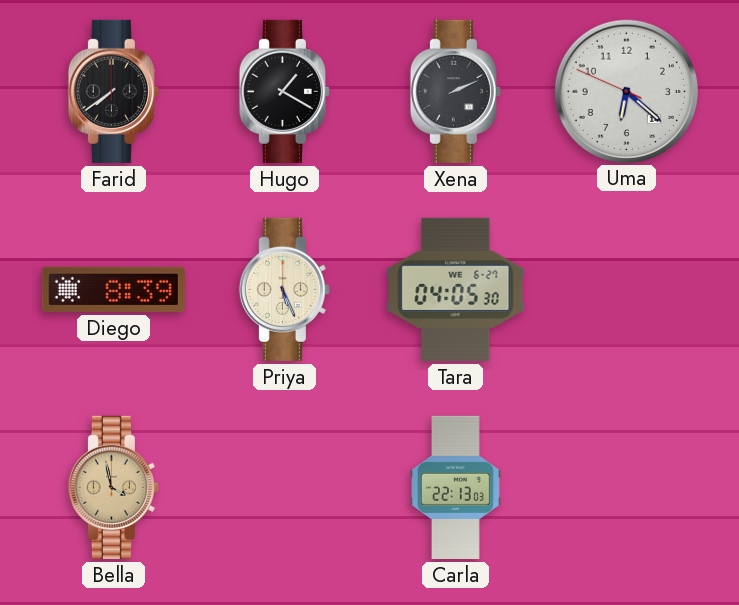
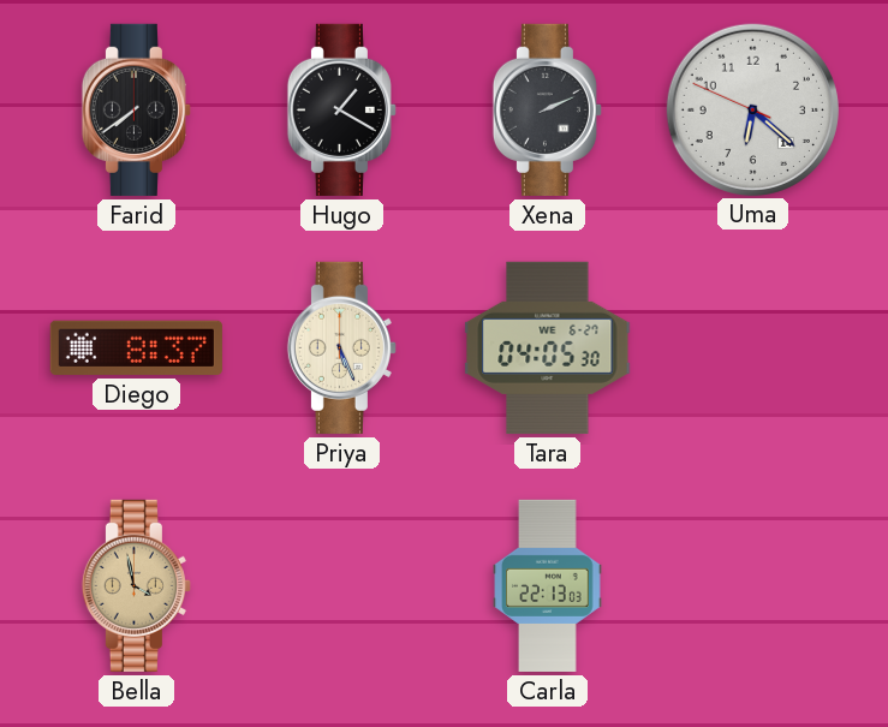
Diego: 8:39 -> 8:37 (136, 347)
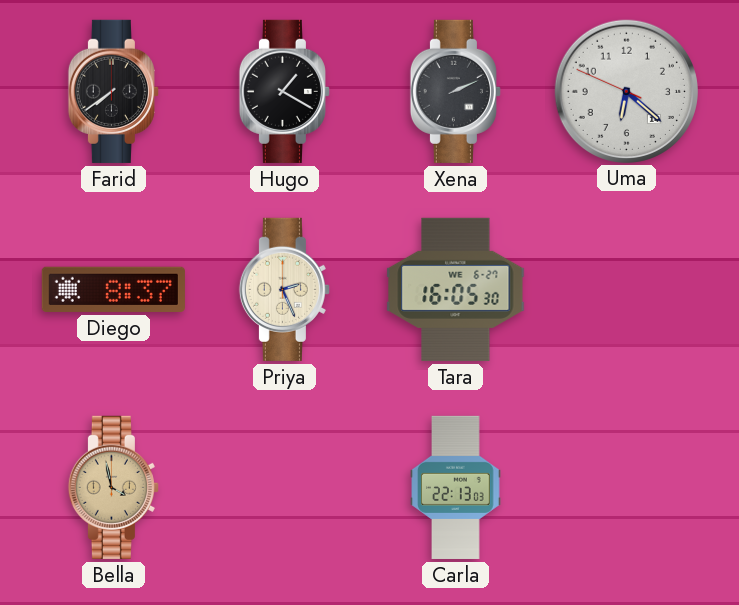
Priya: 5:26 -> 2:26 (284, 289)
Tara: 04:05 -> 16:05 (456, 289)
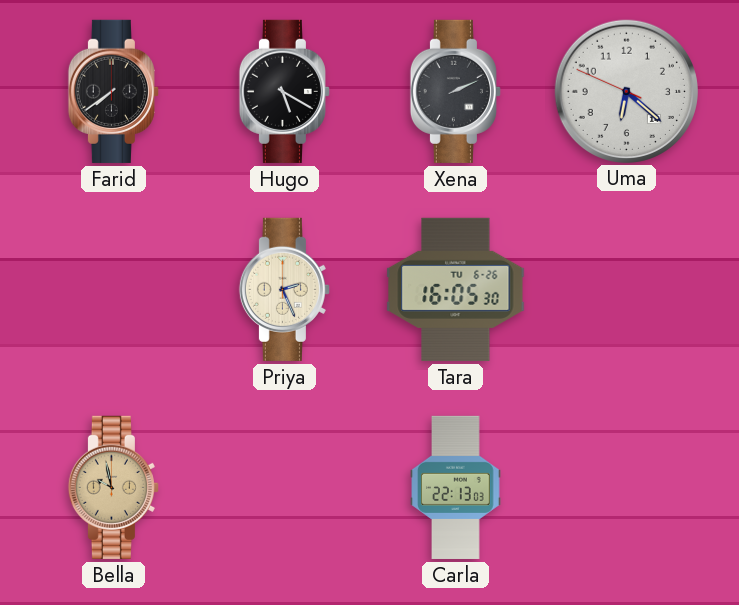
Hugo: 1:20 -> 5:20 (284, 91)
Diego: 8:37 -> none (113, 289)
Tara date: WE 6-27 -> TU 6-26 (456, 289)
Bella: 3:58 -> 9:58 (113, 487)
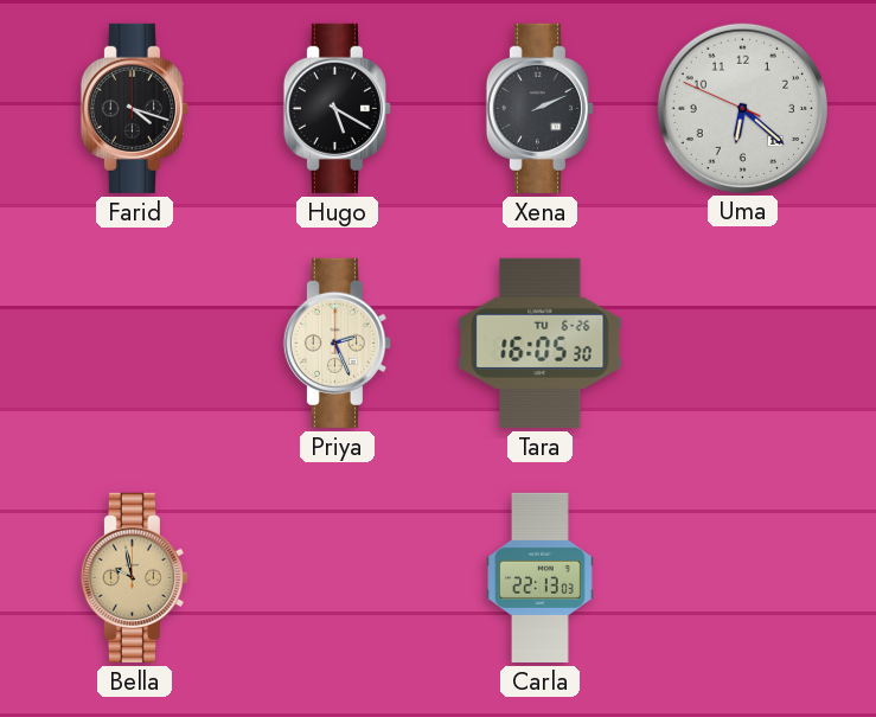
Farid: 7:39 -> 4:18 (134, 108)
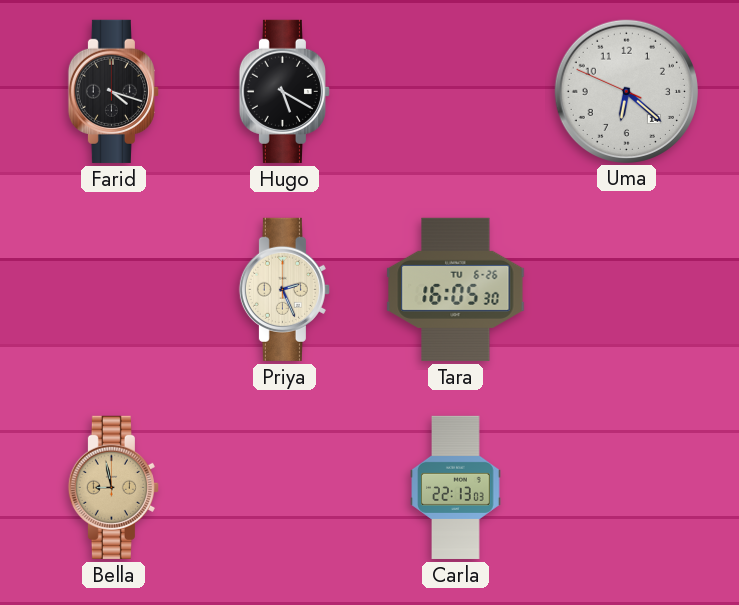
Xena: 2:11 -> none (539, 108)
Bella: 9:58 -> 8:58 (113, 487)
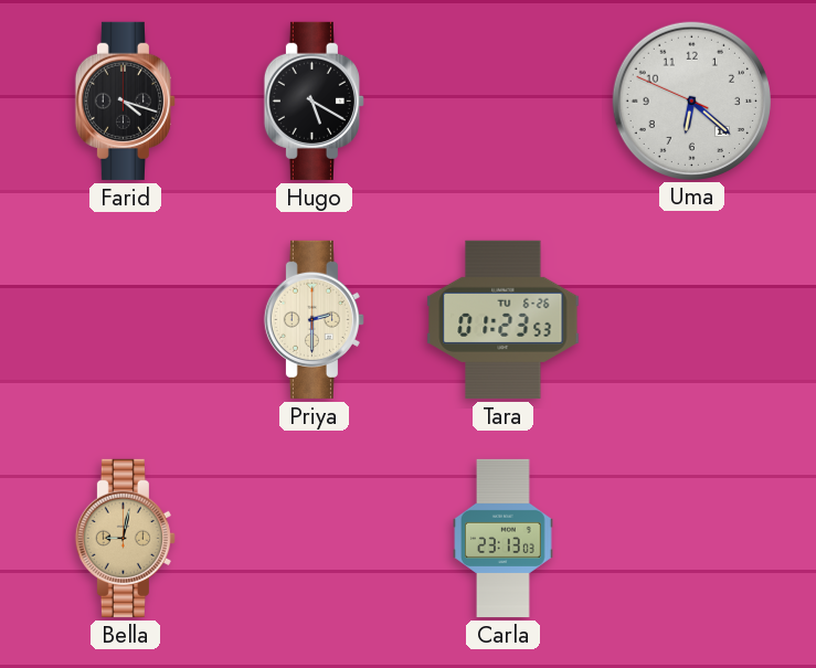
Priya: 2:26 -> 2:30 (314, 319)
Tara: 16:05 -> 01:23 (504, 319)
Bella: 8:58 -> 9:02 (125, 538)
Carla: 22:13 -> 23:13 (504, 538)
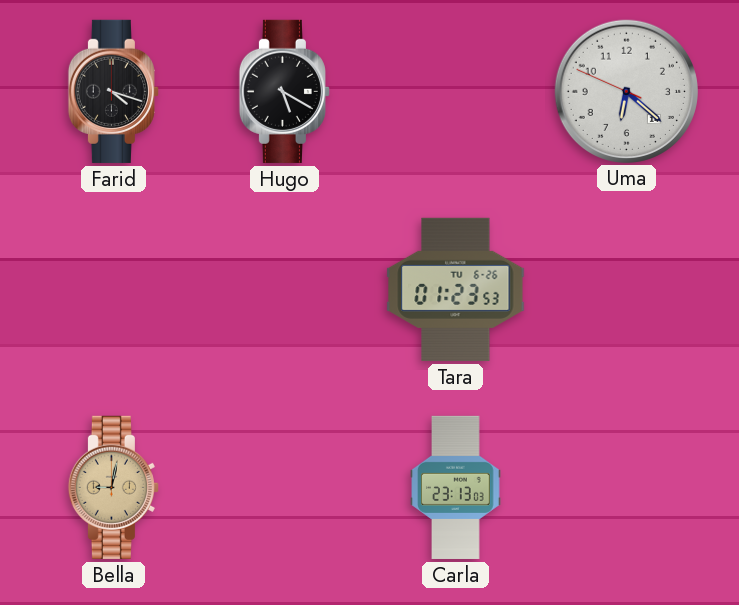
Priya: 2:30 -> none (314, 319)
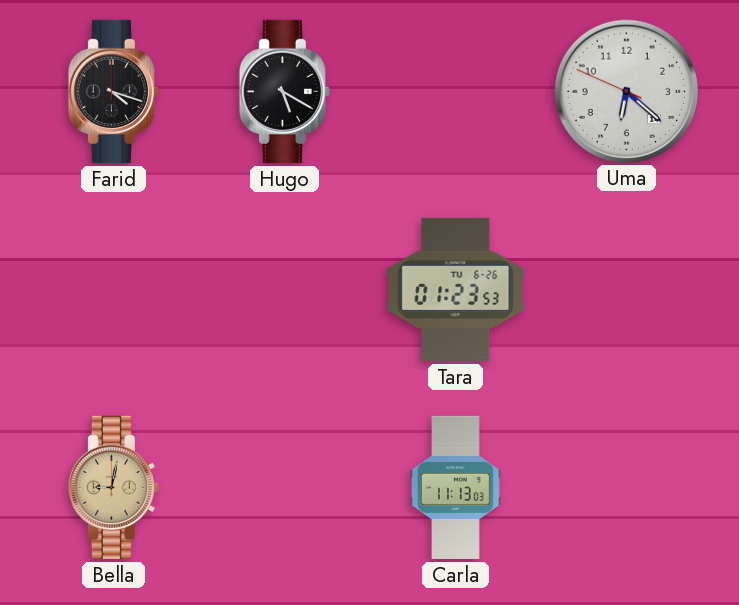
Carla: 23:13 -> 11:13 (456, 487)
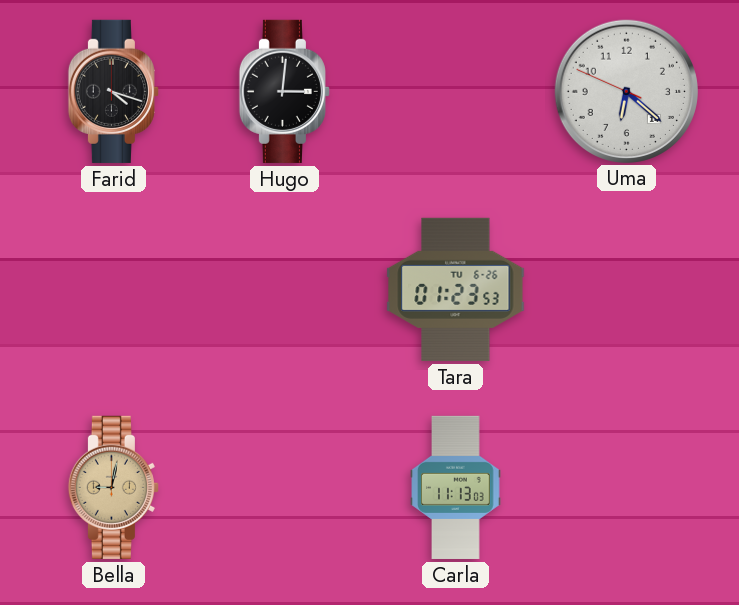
Hugo: 5:20 -> 3:01 (284, 91)
